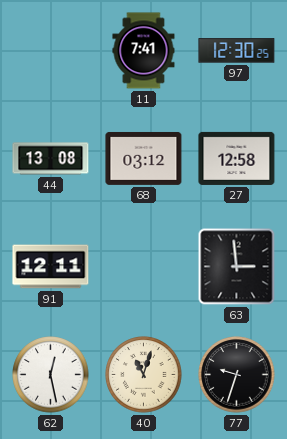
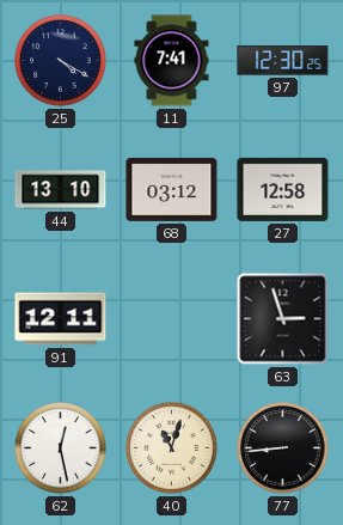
25: none -> 4:20 (61, 61)
44: 13:08 -> 13:10 (61, 190)
63: 2:59 -> 2:57 (283, 319)
77: 9:33 -> 8:44 (283, 448)
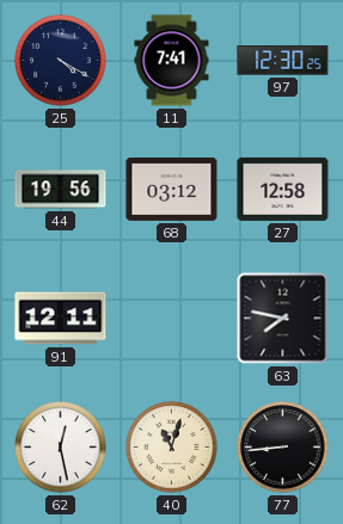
44: 13:10 -> 19:56 (61, 190)
63: 2:57 -> 7:47 (283, 319)
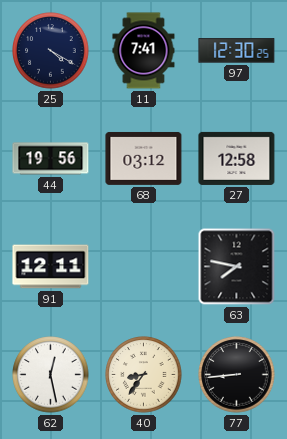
40: 11:03 -> 8:36 (144, 375)
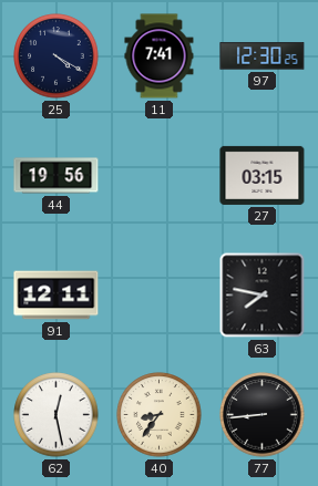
68: 03:12 -> none (144, 158)
27: 12:58 -> 03:15 (263, 175)
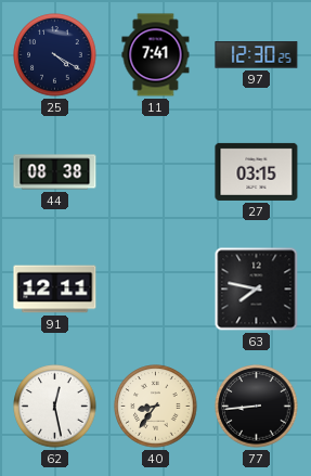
44: 19:56 -> 08:38 (55, 172)
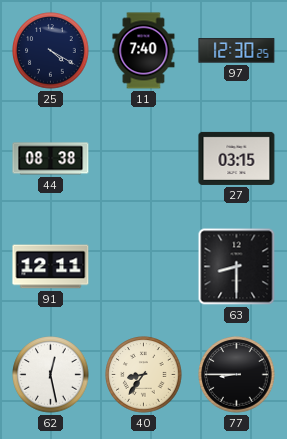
11: 7:41 -> 7:40 (144, 51)
63: 7:47 -> 8:30 (237, 267)
77: 8:44 -> 8:45 (237, 375)
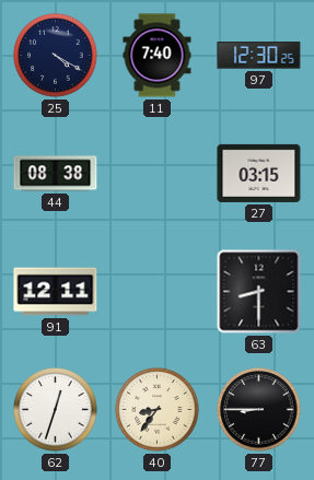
62: 12:28 -> 12:33 (56, 410)
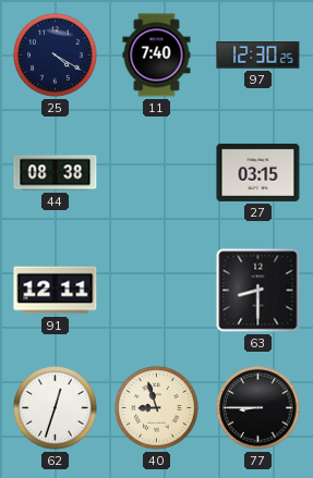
40: 8:36 -> 8:57 (157, 408)
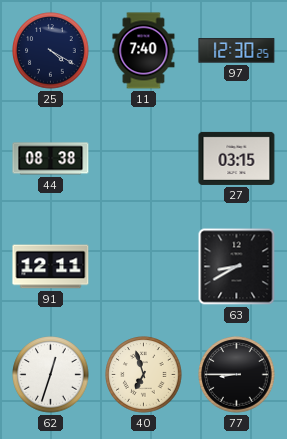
63: 8:30 -> 8:40 (237, 267)
40: 8:57 -> 6:57 (144, 375)
